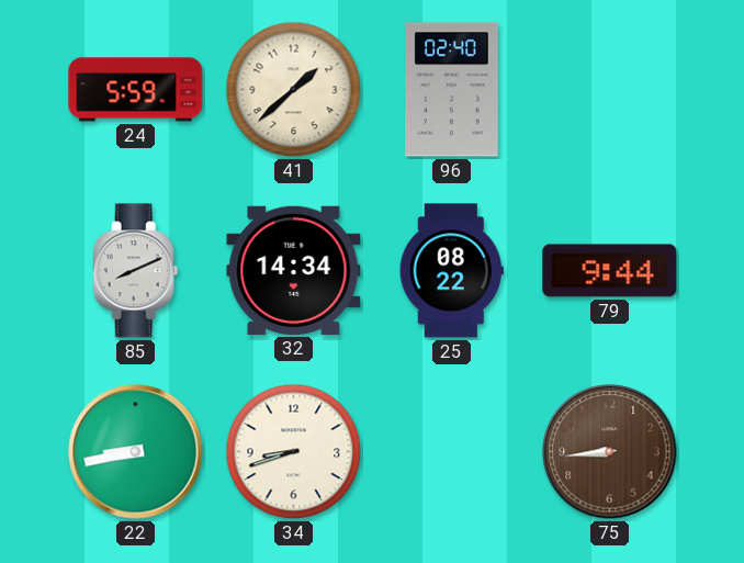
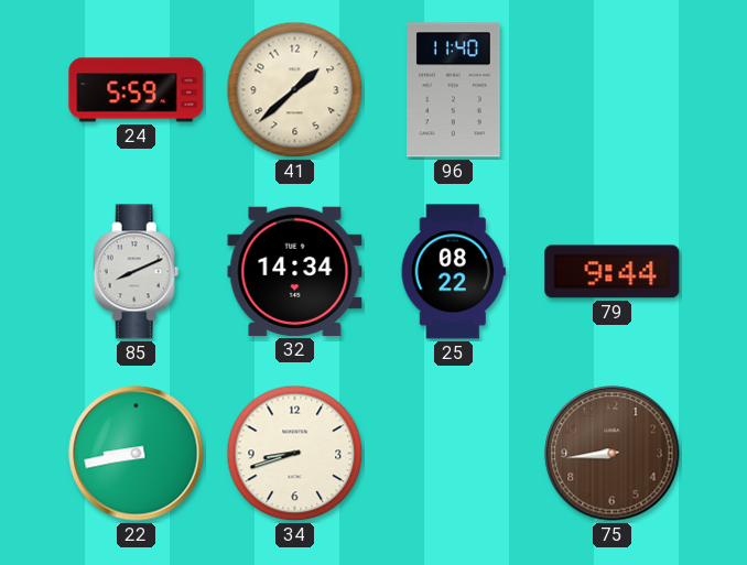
96: 02:40 -> 11:40 (454, 90)
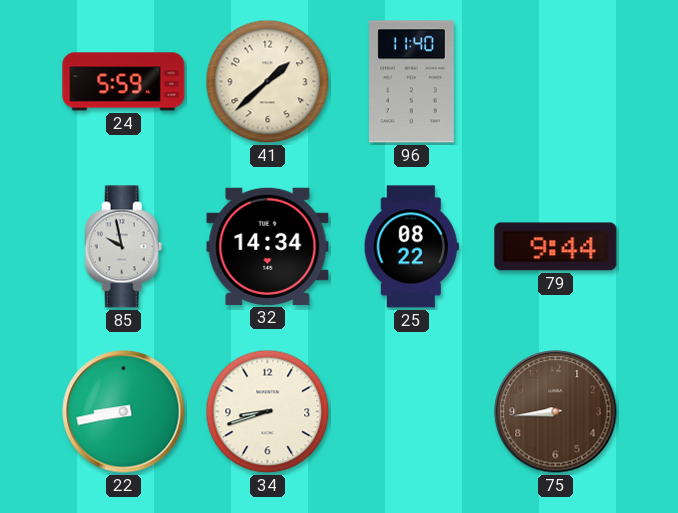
85: 8:11 -> 9:58 (124, 247)
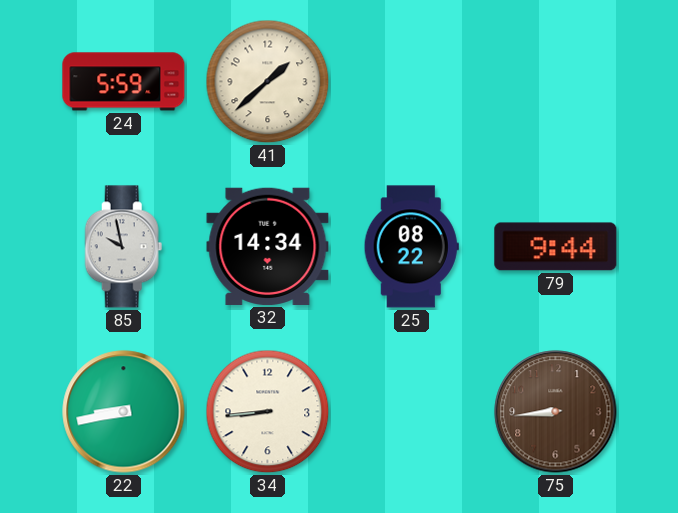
96: 11:40 -> none (412, 82)
34: 8:42 -> 8:44 (268, 412)
